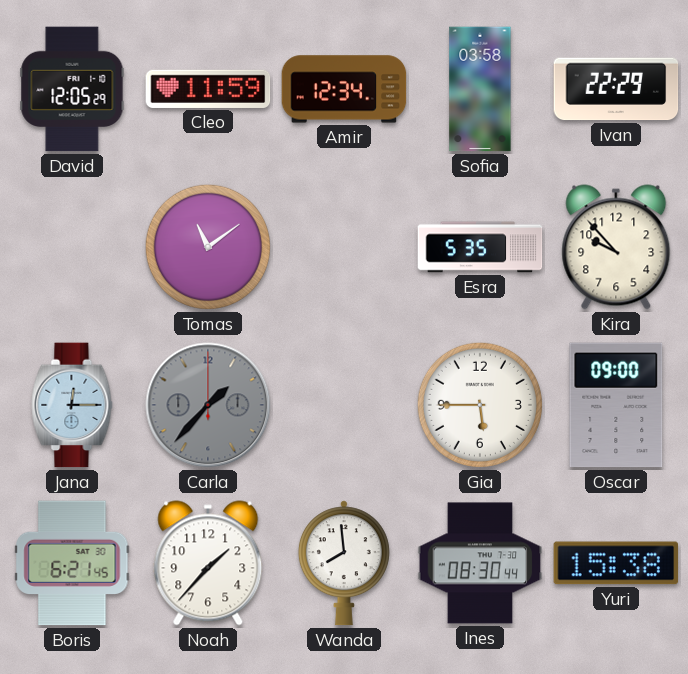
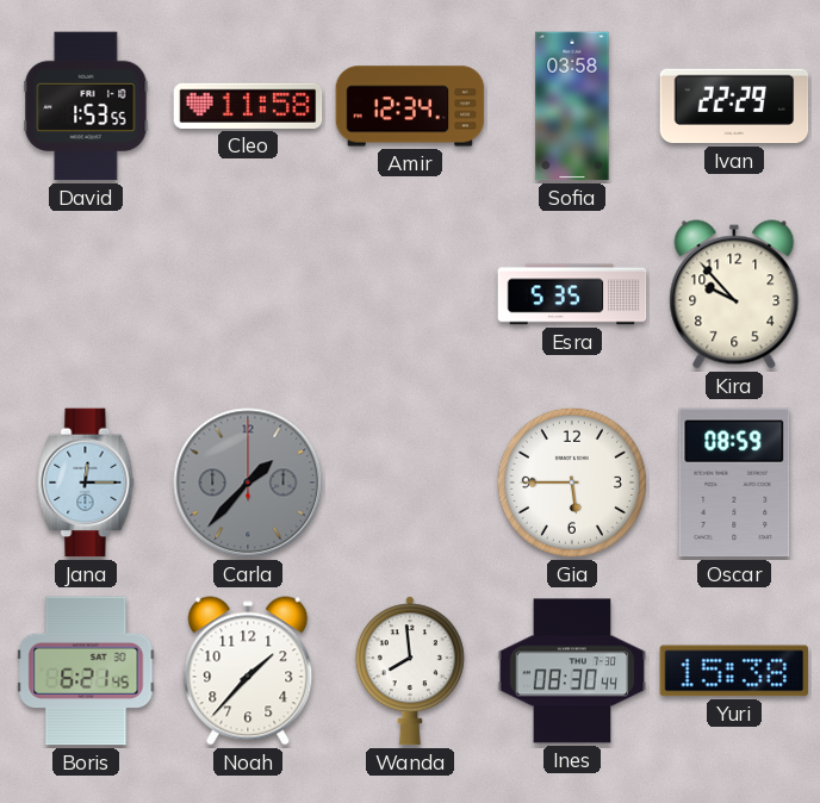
David: 12:05 -> 1:53 (86, 106)
Cleo: 11:59 -> 11:58 (248, 106)
Tomas: 11:09 -> none (208, 247)
Oscar: 09:00 -> 08:59 (734, 483)
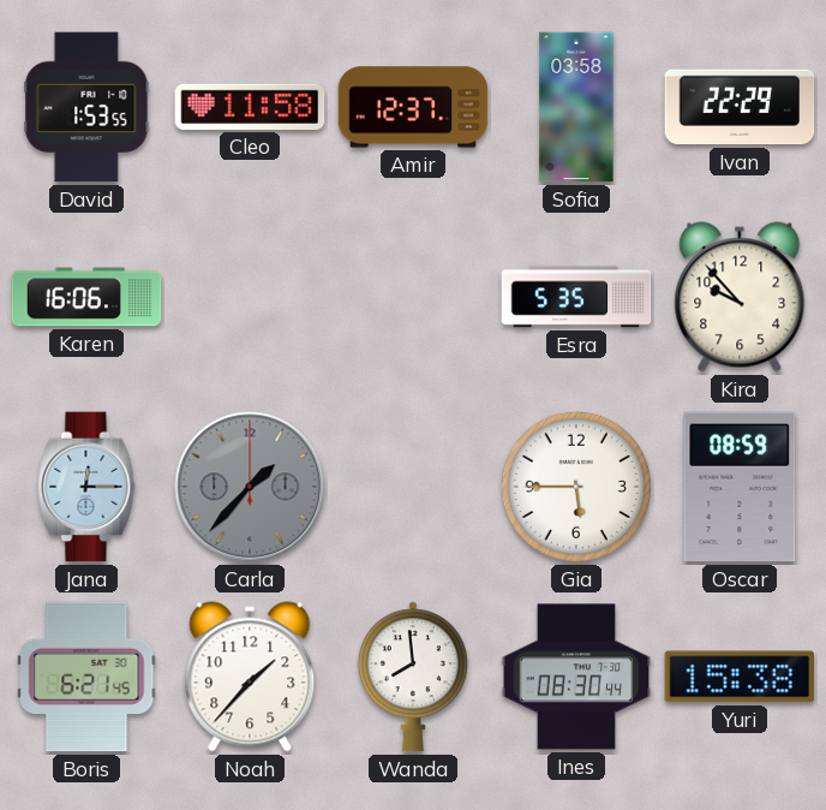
Amir: 12:34 -> 12:37 (413, 107)
Karen: none -> 16:06 (86, 297)
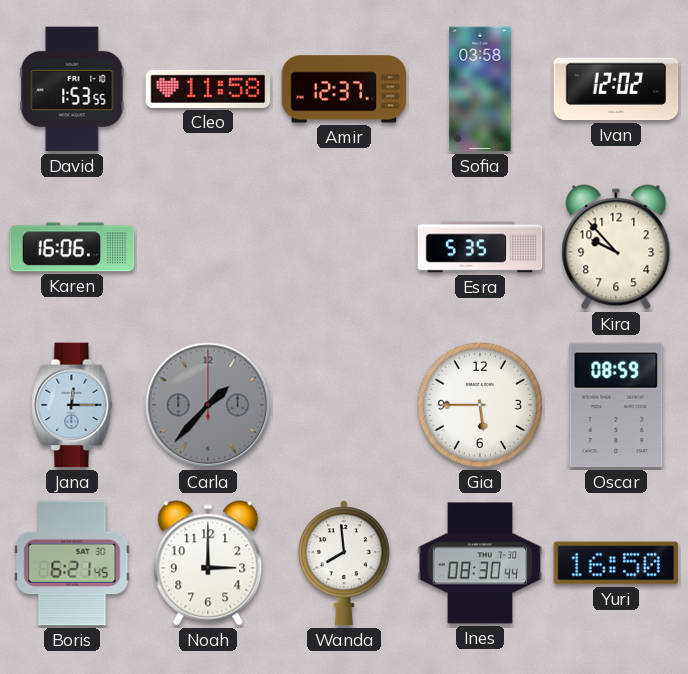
Ivan: 22:29 -> 12:02 (616, 89)
Noah: 1:37 -> 3:00 (208, 563)
Yuri: 15:38 -> 16:50 (616, 563)
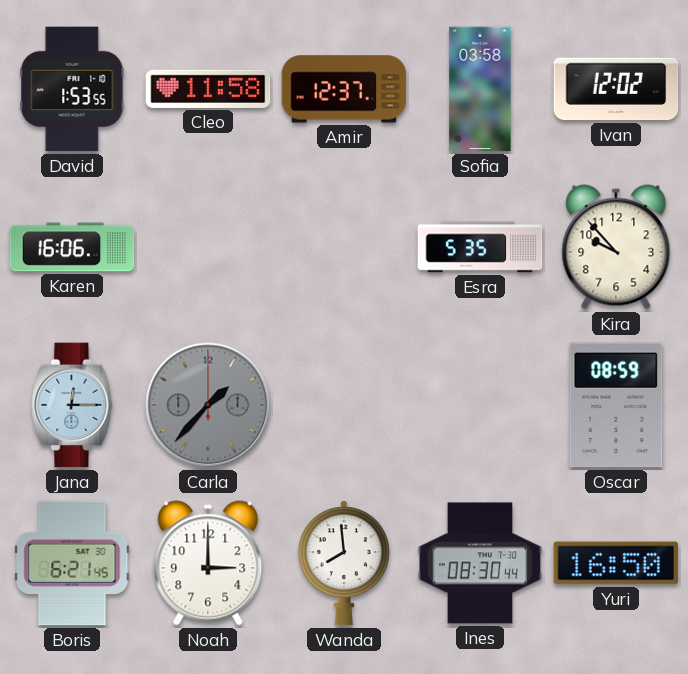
Gia: 5:45 -> none (480, 405)
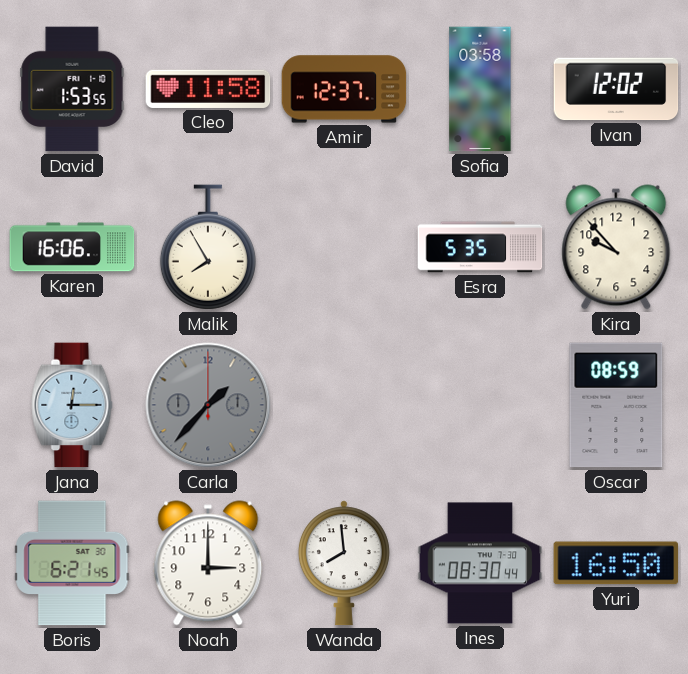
Malik: none -> 7:55 (208, 247)
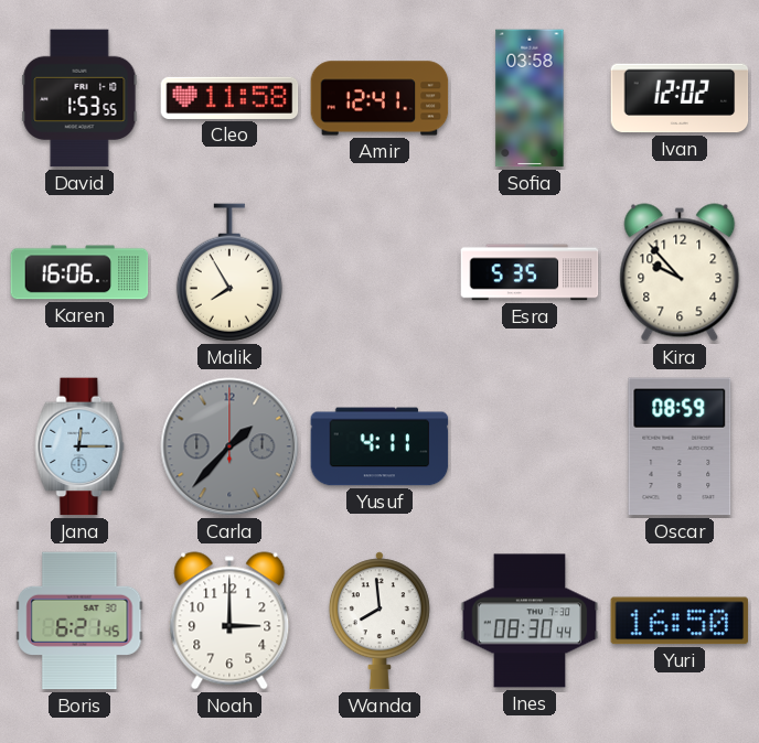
Amir: 12:37 -> 12:41 (379, 98)
Yusuf: none -> 4:11 (379, 446)
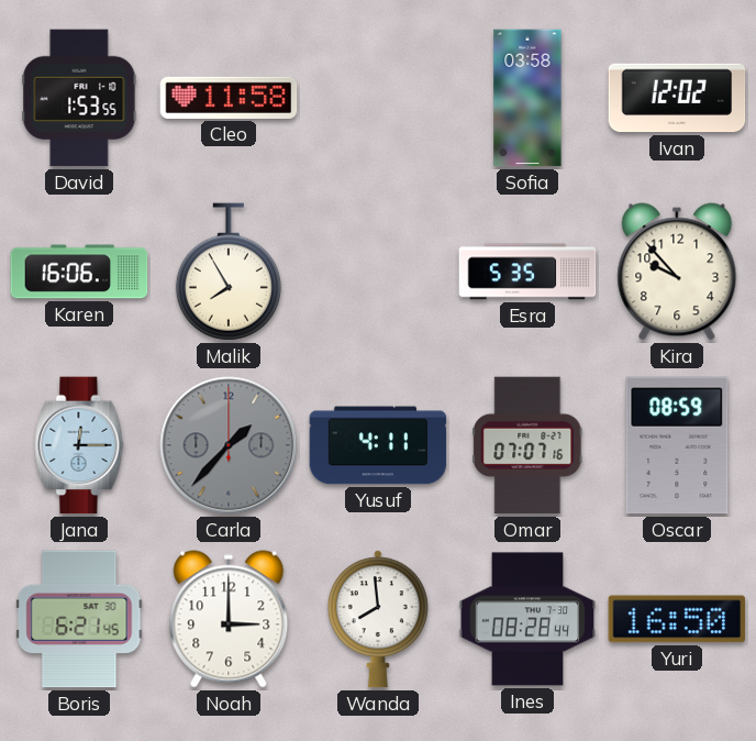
Amir: 12:41 -> none (379, 98)
Omar: none -> 07:07 (527, 445)
Ines: 08:30 -> 08:28 (527, 619)
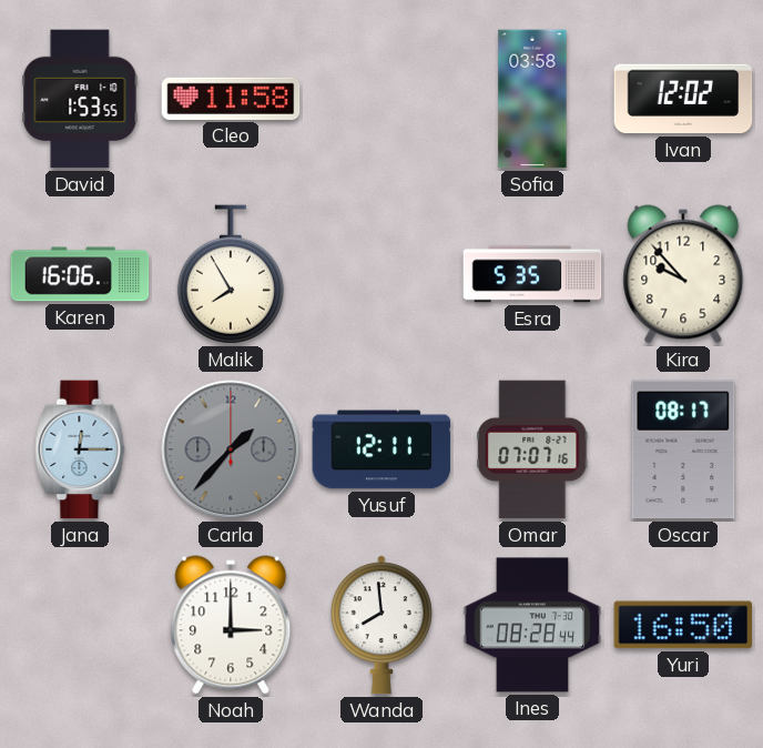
Yusuf: 4:11 -> 12:11 (381, 449)
Oscar: 08:59 -> 08:17 (683, 449)
Boris: 6:21 -> none (79, 619)
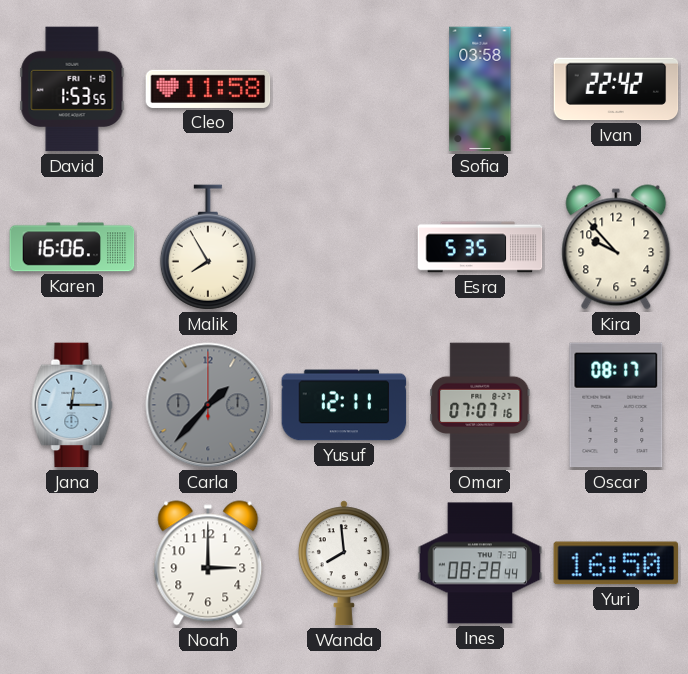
Ivan: 12:02 -> 22:42 (616, 89)
